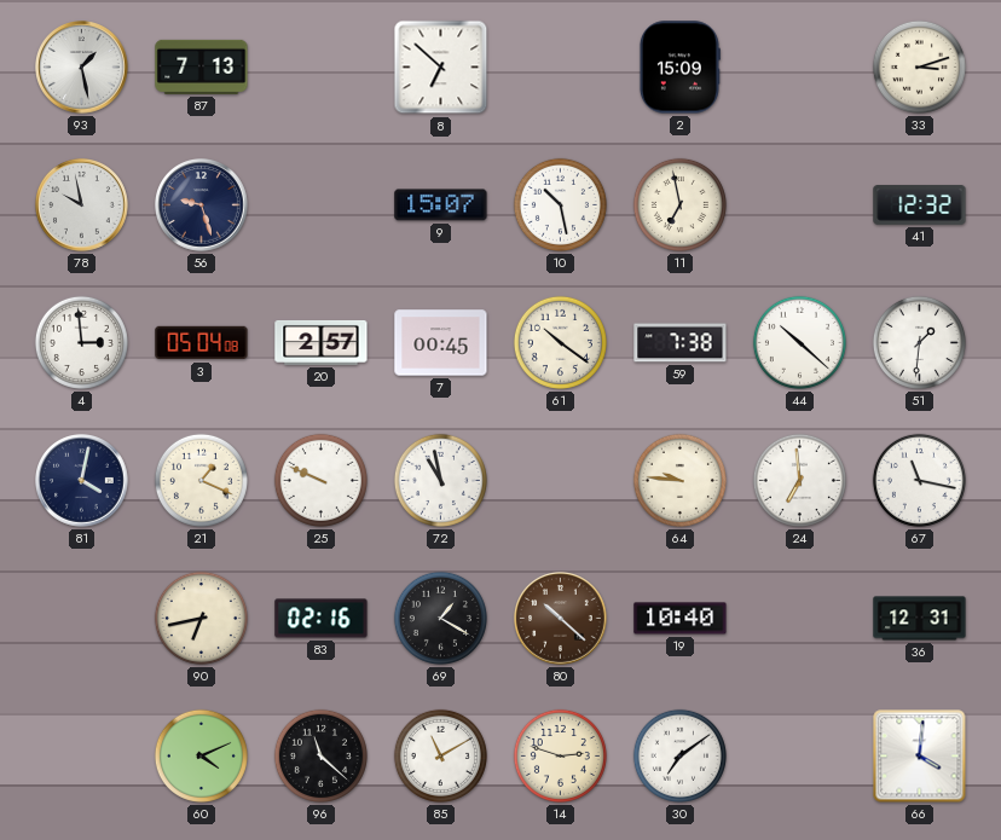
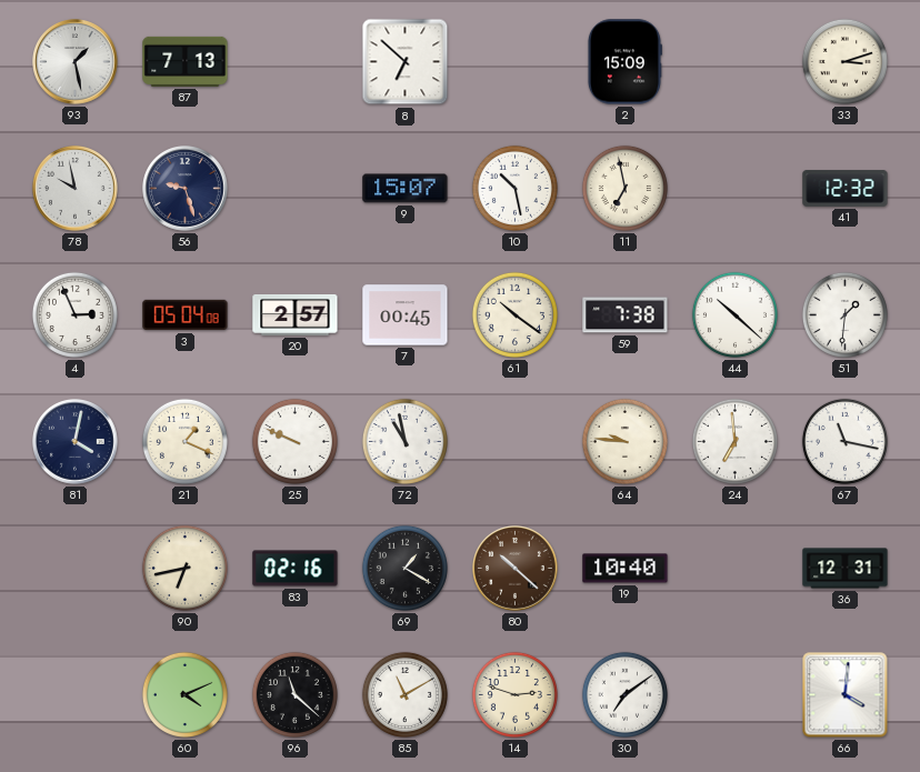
4: 2:59 -> 2:56 (74, 314)
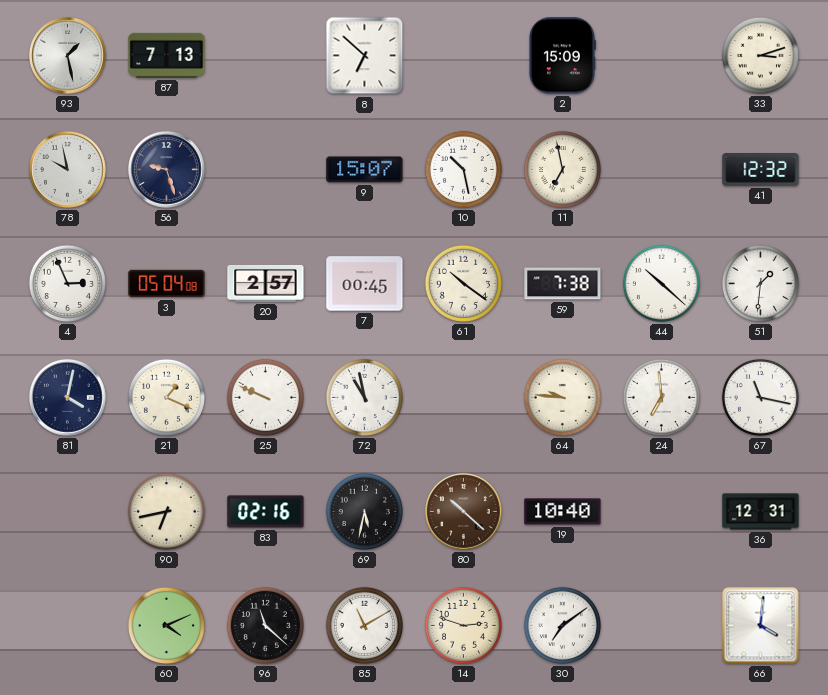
69: 1:20 -> 5:32 (364, 511)
